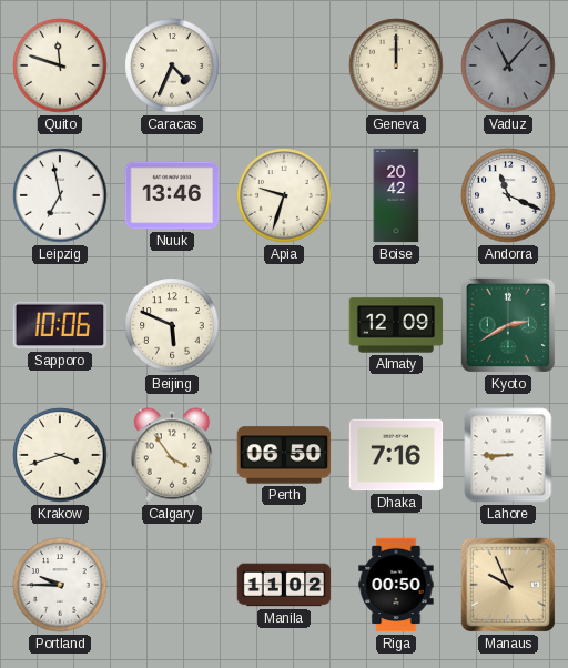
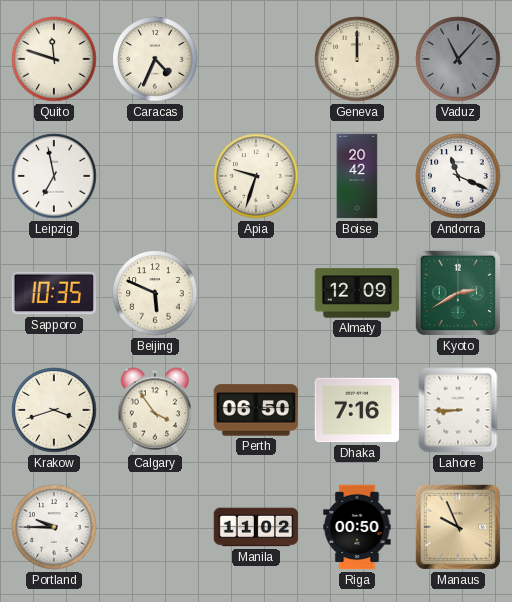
Nuuk: 13:46 -> none (172, 195)
Sapporo: 10:06 -> 10:35 (54, 293)
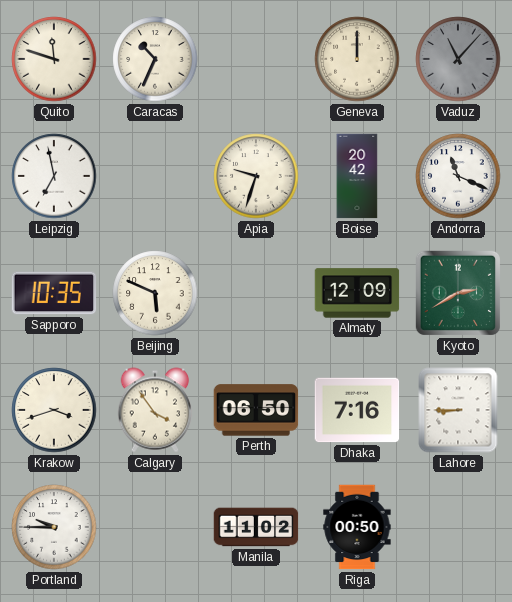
Caracas: 4:34 -> 10:34 (155, 59)
Manaus: 9:56 -> none (458, 527)
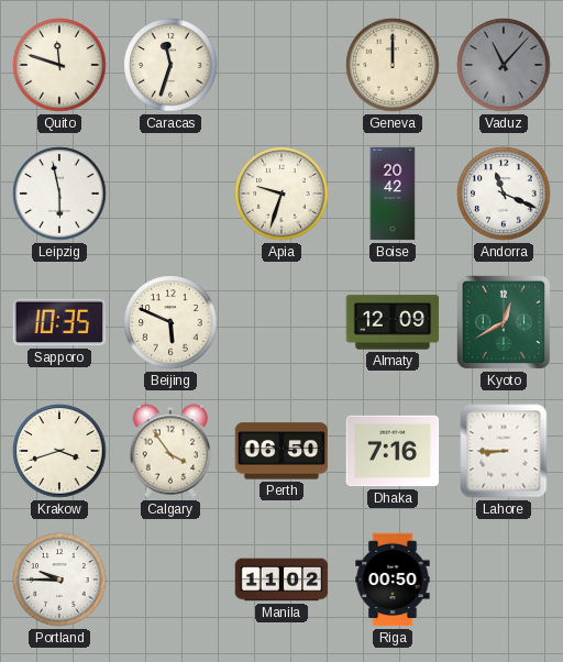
Caracas: 10:34 -> 11:33 (170, 65)
Leipzig: 6:58 -> 5:58 (59, 194)
Kyoto: 2:40 -> 12:40 (504, 322)
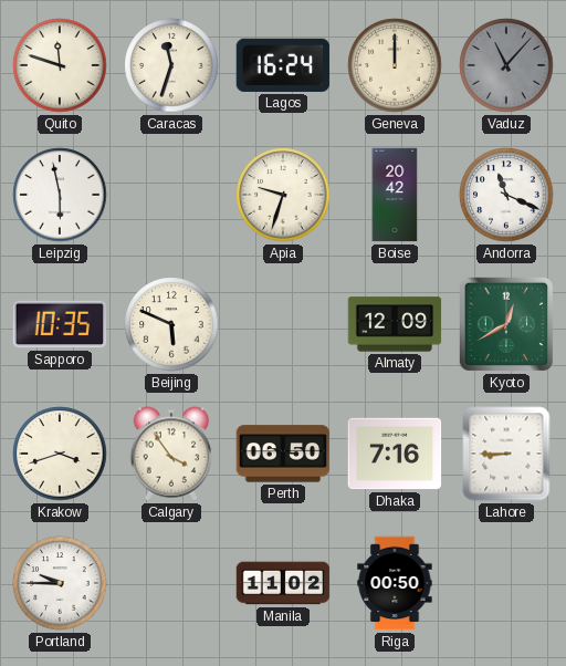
Lagos: none -> 16:24 (283, 65)
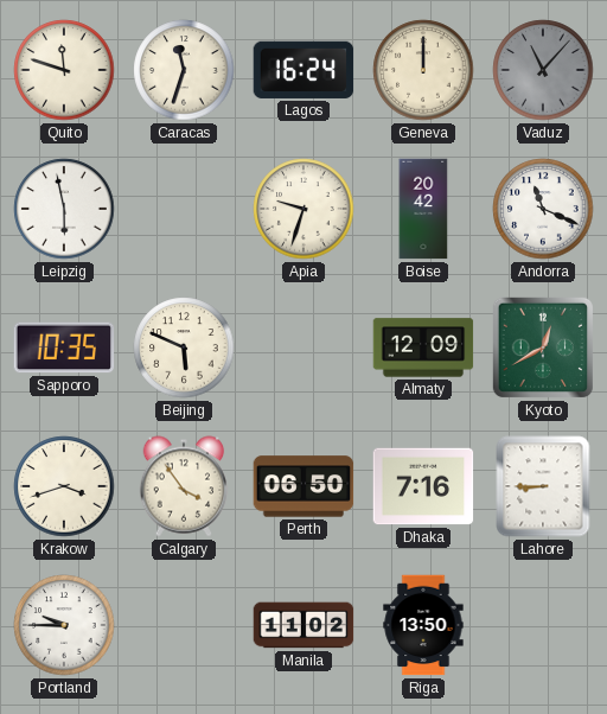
Riga: 00:50 -> 13:50 (423, 625)
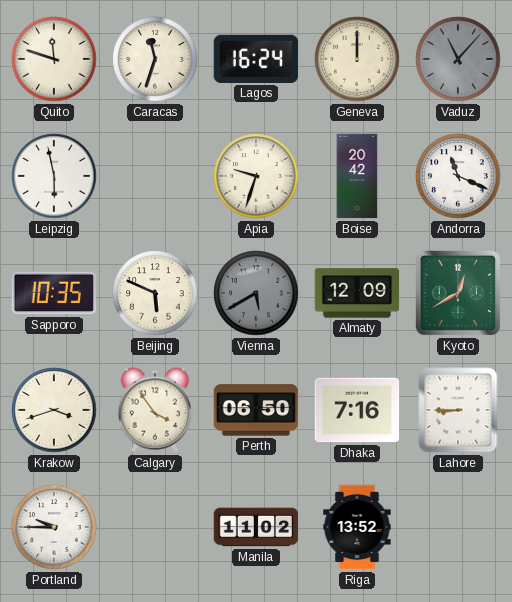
Vienna: none -> 5:40 (256, 293)
Riga: 13:50 -> 13:52 (357, 527)
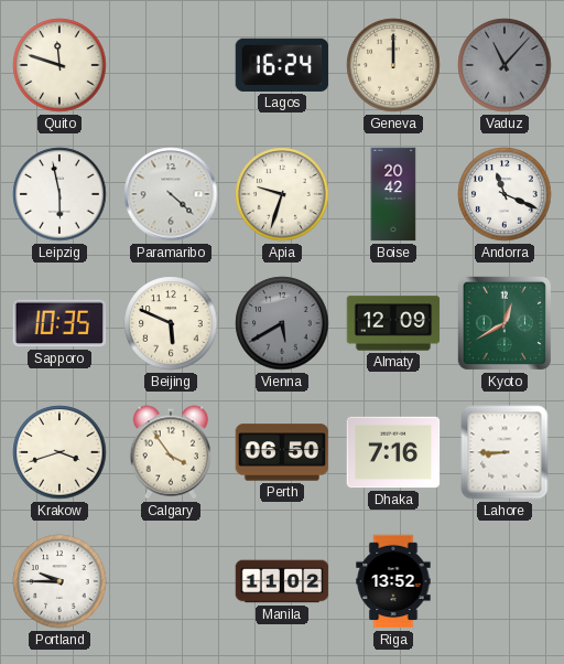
Caracas: 11:33 -> none (155, 59)
Paramaribo: none -> 4:22 (171, 194)
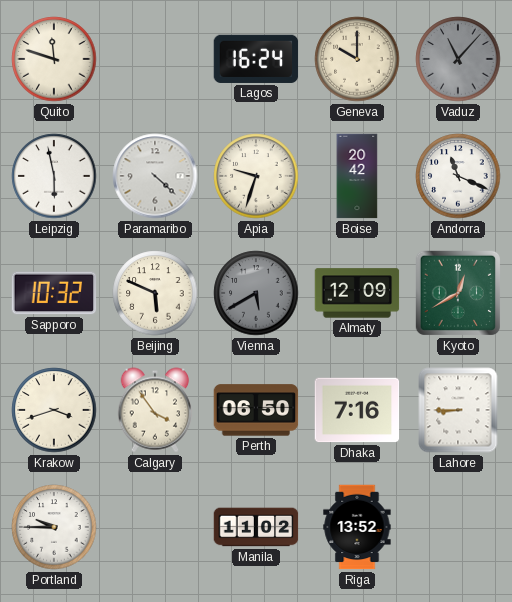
Geneva: 12:00 -> 10:00 (357, 59)
Sapporo: 10:35 -> 10:32 (54, 293)
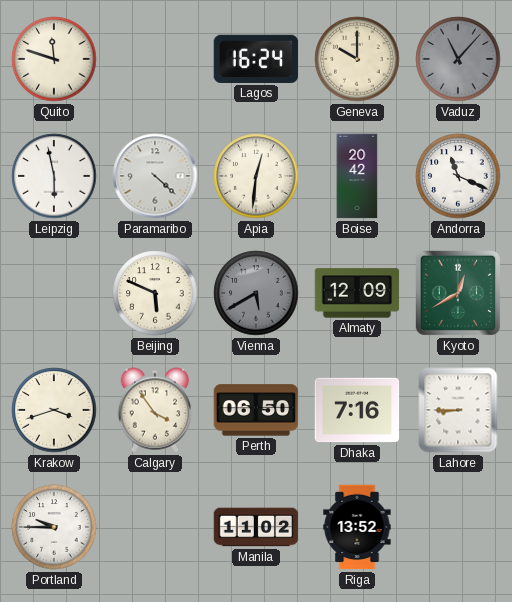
Apia: 9:33 -> 12:31 (256, 176)
Sapporo: 10:32 -> none (54, 293)
